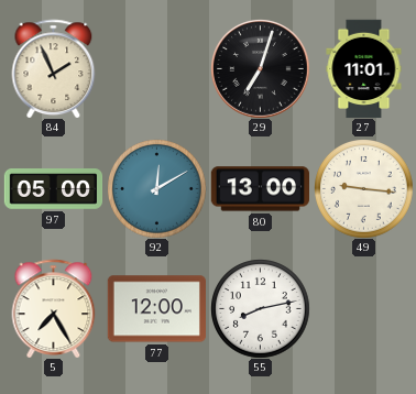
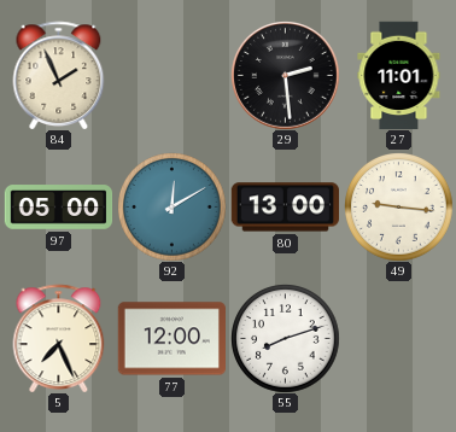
29: 7:03 -> 2:29 (286, 76)
5: 7:25 -> 7:26 (59, 338)
55: 8:13 -> 8:12 (285, 338)
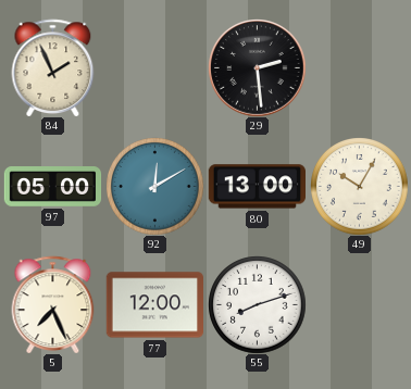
27: 11:01 -> none (399, 75)
49: 9:16 -> 10:05 (359, 186)
